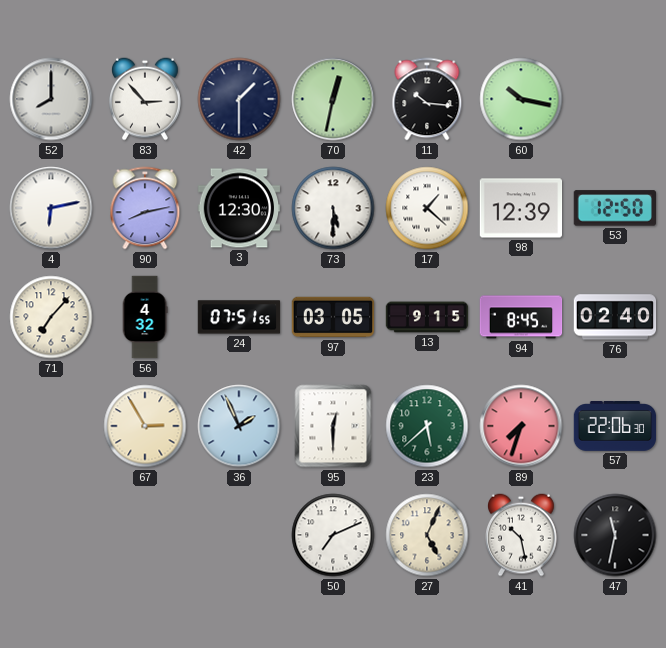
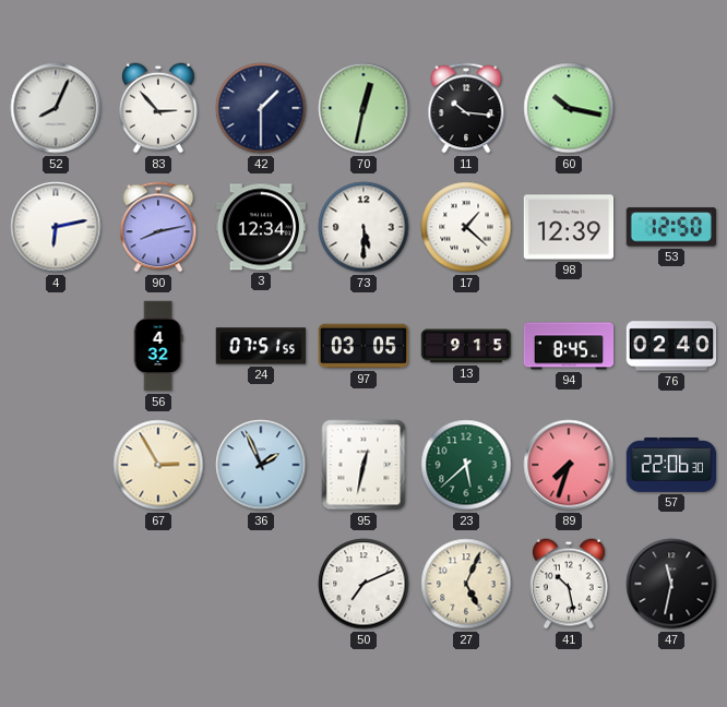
52: 8:00 -> 8:04 (56, 108)
3: 12:30 -> 12:34 (261, 227)
71: 7:07 -> none (51, 317)
95: 12:30 -> 12:32 (364, 465)
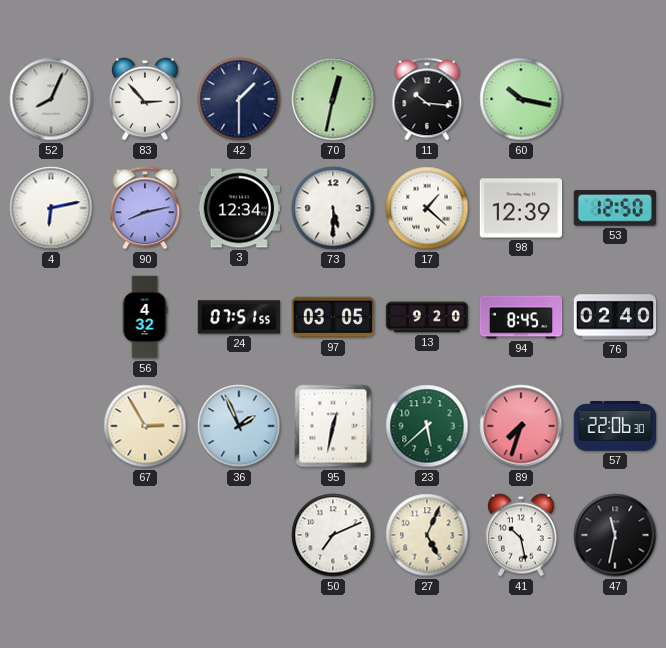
13: 9:15 -> 9:20 (427, 317)
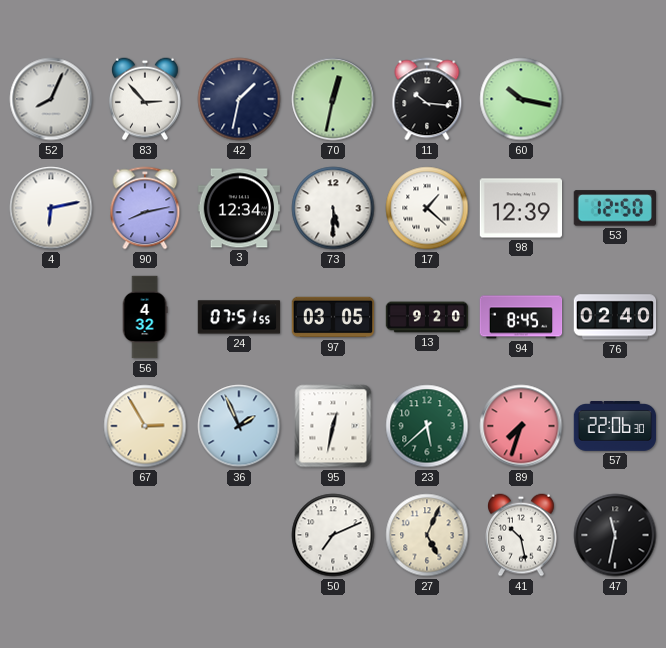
42: 1:30 -> 1:32 (239, 99)
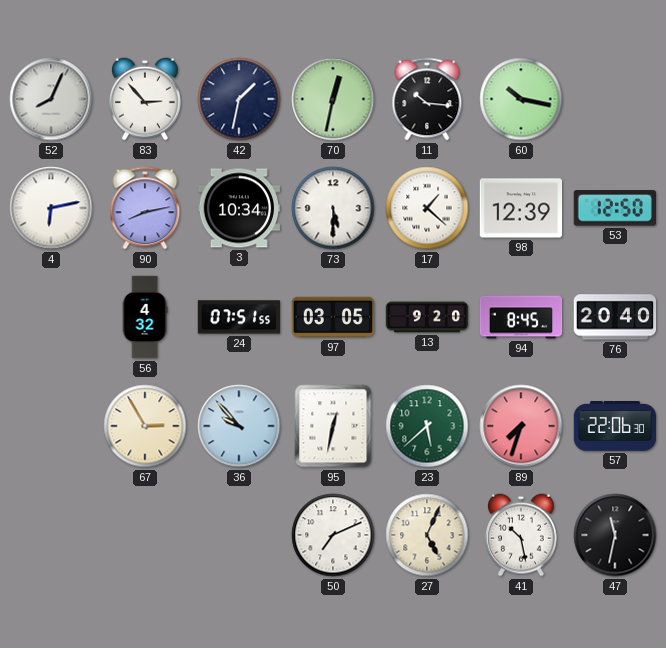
3: 12:34 -> 10:34 (239, 208)
76: 02:40 -> 20:40 (615, 317)
36: 1:56 -> 9:53 (239, 426)
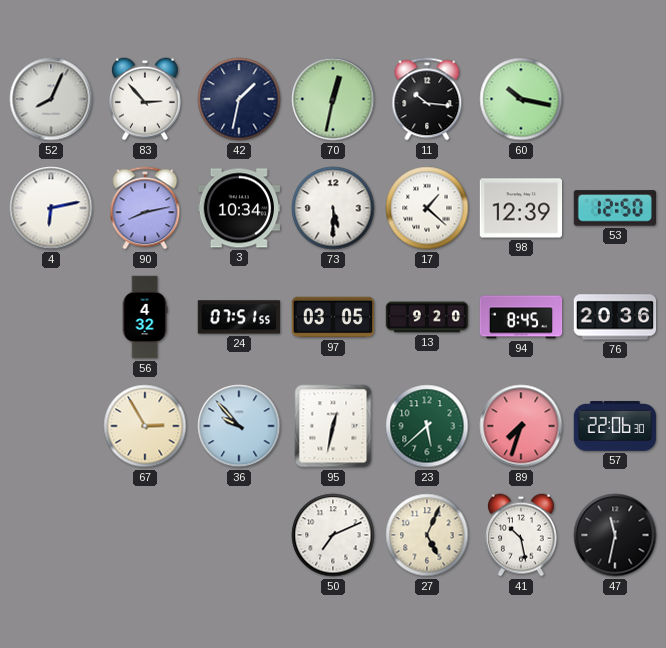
76: 20:40 -> 20:36 (615, 317)
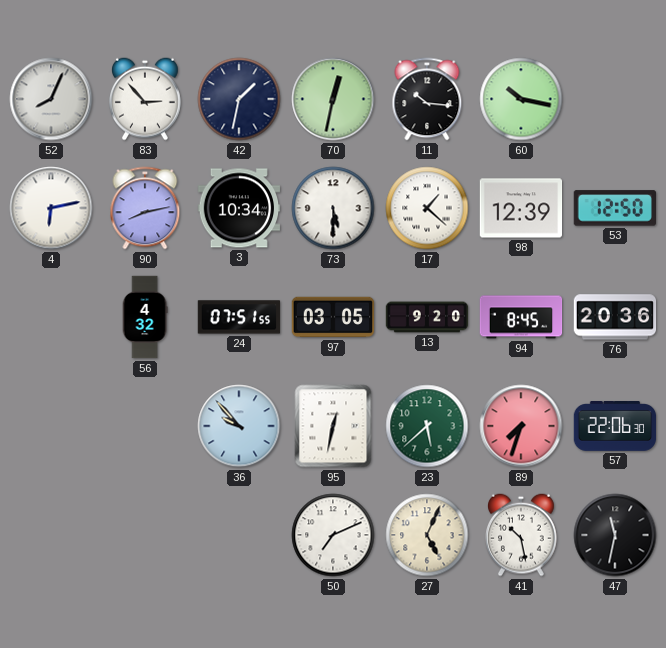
67: 2:55 -> none (145, 426)
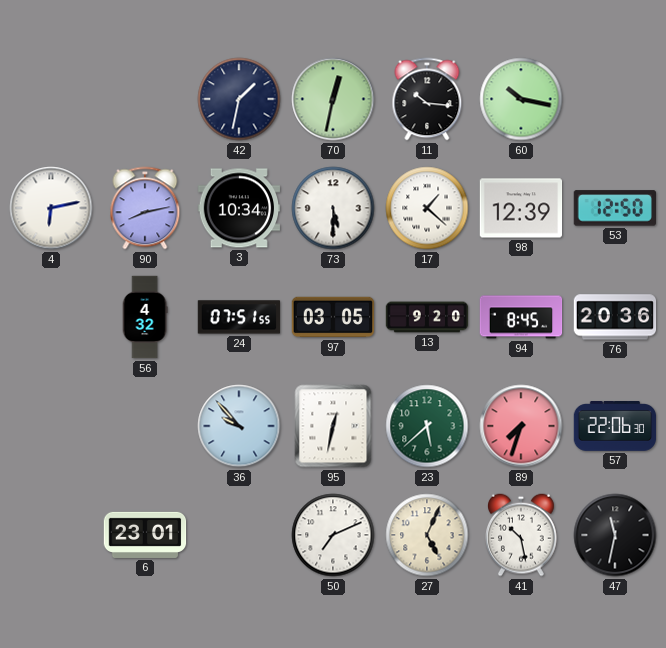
52: 8:04 -> none (51, 99)
83: 2:53 -> none (146, 99)
6: none -> 23:01 (145, 535)
